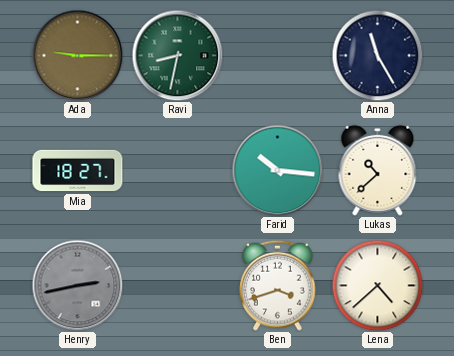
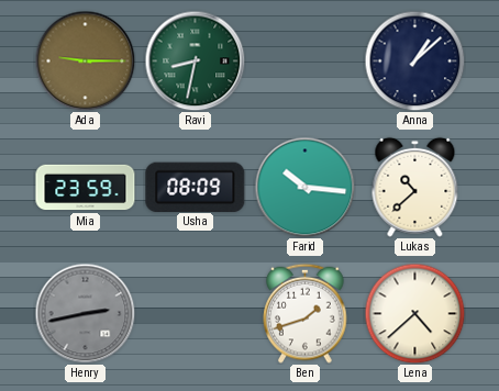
Anna: 11:25 -> 1:08 (414, 60)
Mia: 18:27 -> 23:59 (86, 188)
Usha: none -> 08:09 (196, 187)
Ben: 3:42 -> 1:42 (306, 313)
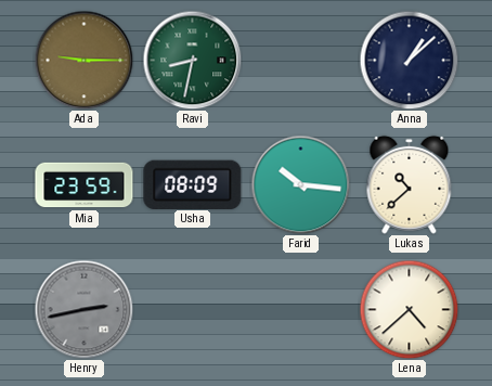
Ben: 1:42 -> none (306, 313)
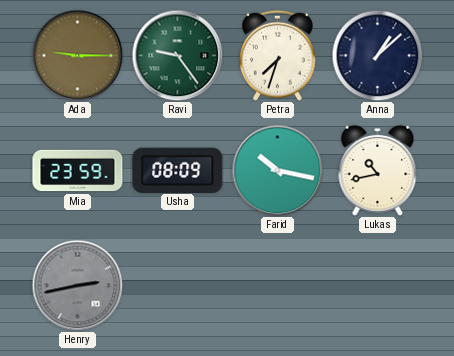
Ravi: 8:32 -> 9:24 (177, 55)
Petra: none -> 7:33 (278, 55)
Farid: 10:16 -> 10:17 (277, 170)
Lukas: 10:38 -> 10:43 (378, 170)
Lena: 4:38 -> none (409, 309)
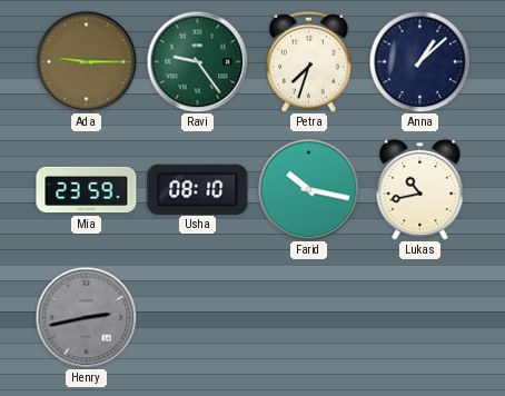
Usha: 08:09 -> 08:10 (198, 189)
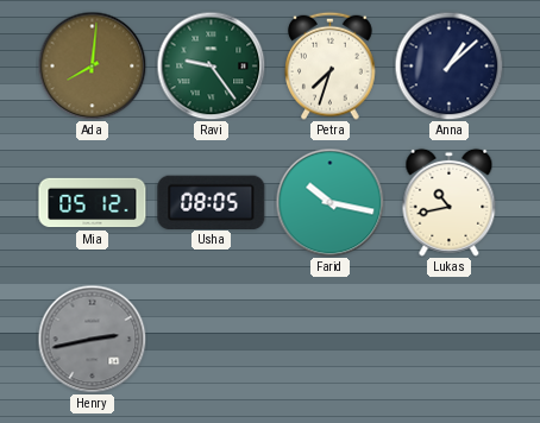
Ada: 9:15 -> 8:01 (92, 65)
Mia: 23:59 -> 05:12 (93, 203)
Usha: 08:10 -> 08:05 (212, 202)
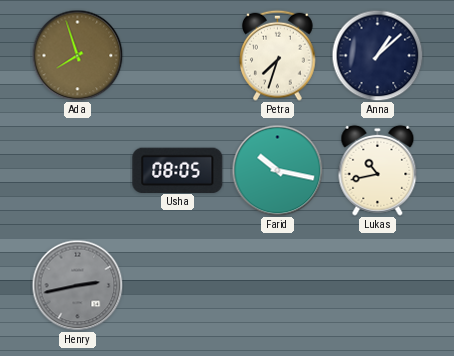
Ada: 8:01 -> 7:57 (77, 55)
Ravi: 9:24 -> none (211, 65)
Mia: 05:12 -> none (93, 203)
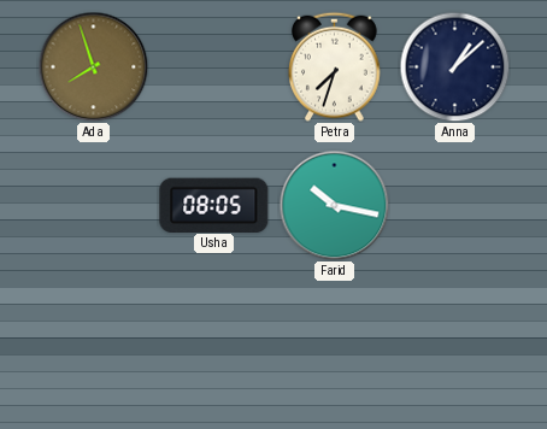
Lukas: 10:43 -> none (378, 170)
Henry: 2:43 -> none (77, 285)
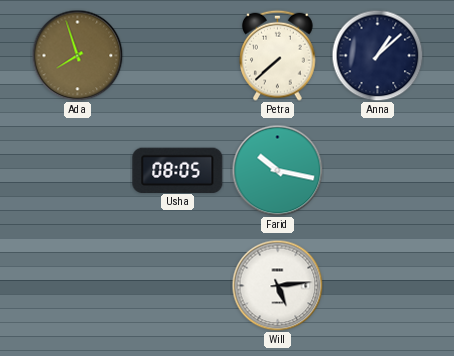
Petra: 7:33 -> 7:38 (278, 55)
Will: none -> 5:14 (277, 285)
